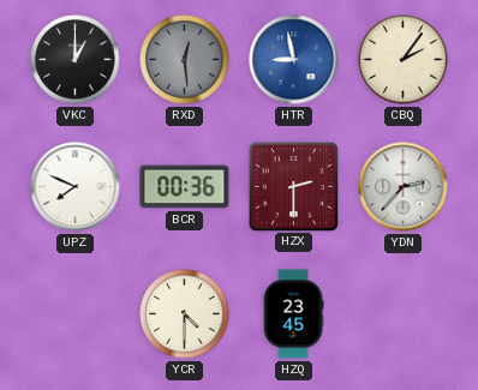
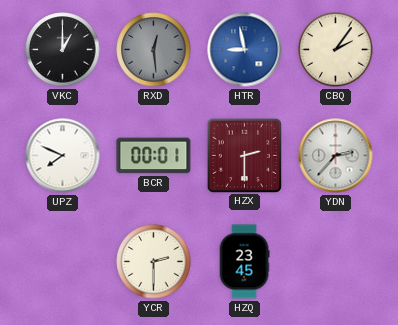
BCR: 00:36 -> 00:01 (154, 156)
YCR: 4:30 -> 2:30 (154, 262)
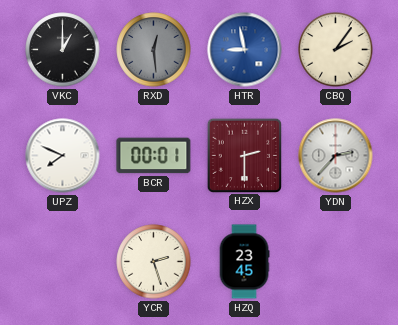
YCR: 2:30 -> 2:27 (154, 262)
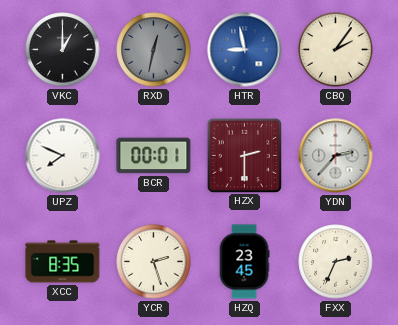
RXD: 12:29 -> 12:32 (154, 50)
XCC: none -> 8:35 (63, 262)
FXX: none -> 2:34 (336, 262)
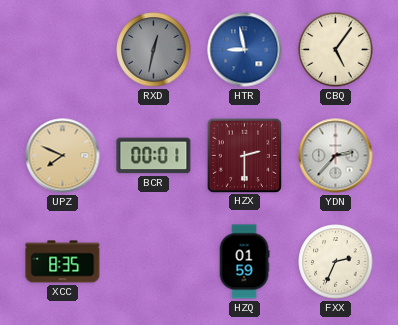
VKC: 1:00 -> none (63, 50)
CBQ: 2:06 -> 5:06 (336, 50)
UPZ dial: white -> champagne (63, 156)
YCR: 2:27 -> none (154, 262)
HZQ: 23:45 -> 01:59 (244, 262)
